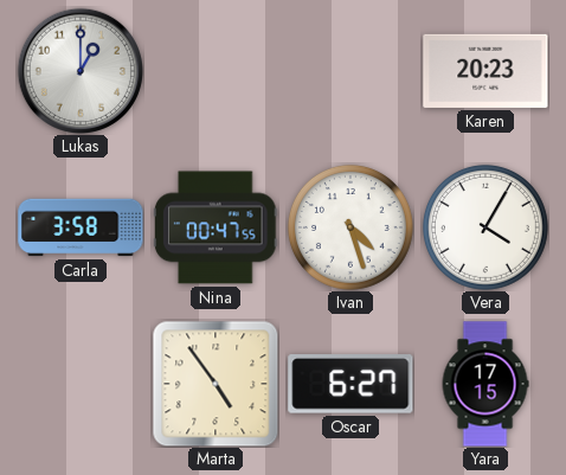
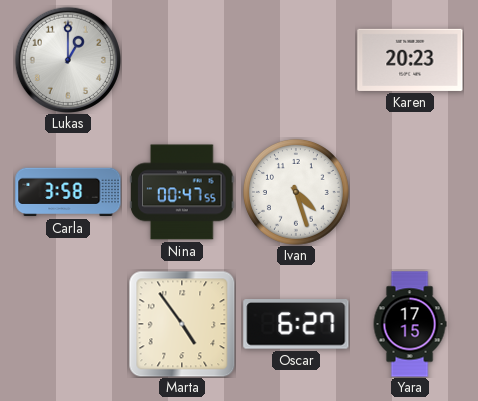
Vera: 4:05 -> none (485, 227)
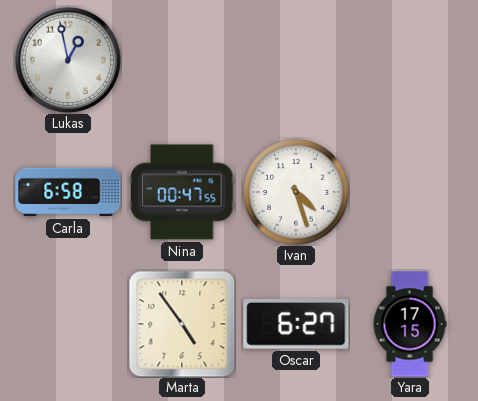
Lukas: 1:00 -> 12:58 (68, 60)
Karen: 20:23 -> none (410, 60)
Carla: 3:58 -> 6:58 (68, 192)
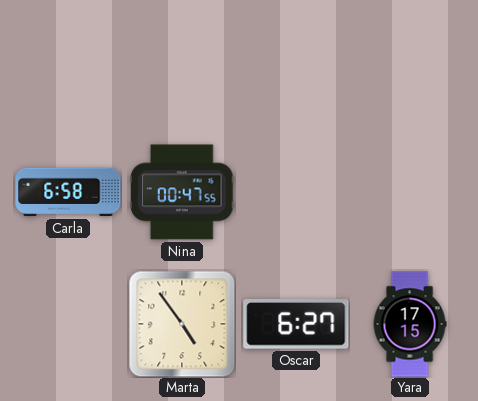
Lukas: 12:58 -> none (68, 60)
Ivan: 4:27 -> none (296, 192)
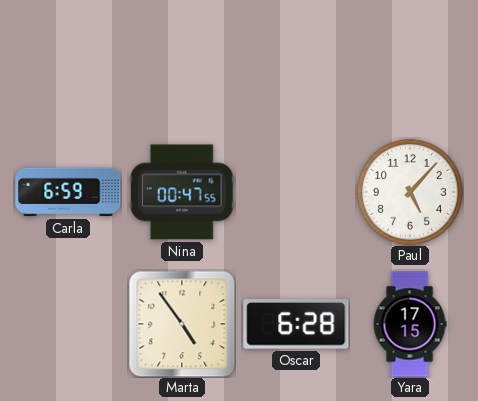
Carla: 6:58 -> 6:59 (68, 192)
Paul: none -> 5:07 (410, 192)
Oscar: 6:27 -> 6:28 (296, 324)
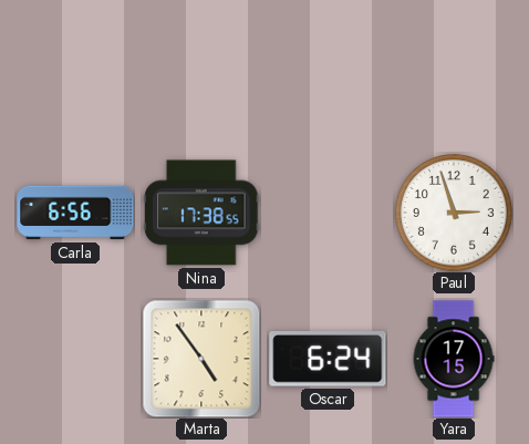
Carla: 6:59 -> 6:56 (75, 213)
Nina: 00:47 -> 17:38 (201, 213)
Paul: 5:07 -> 2:57 (454, 213)
Oscar: 6:28 -> 6:24 (328, 359)
